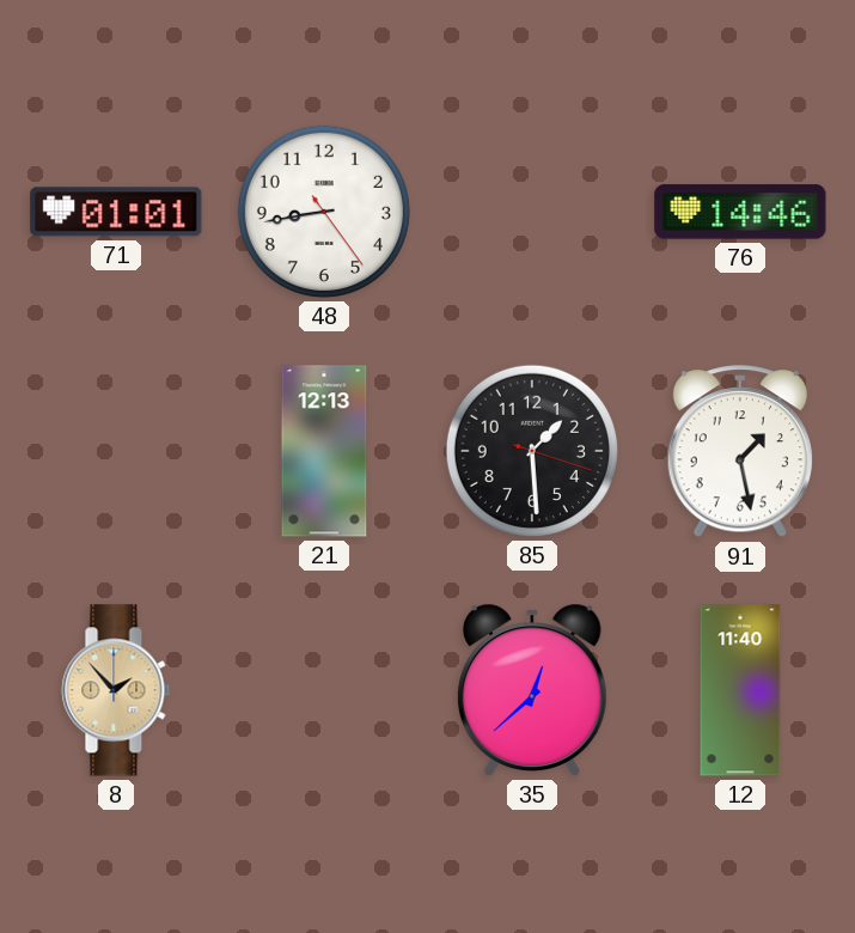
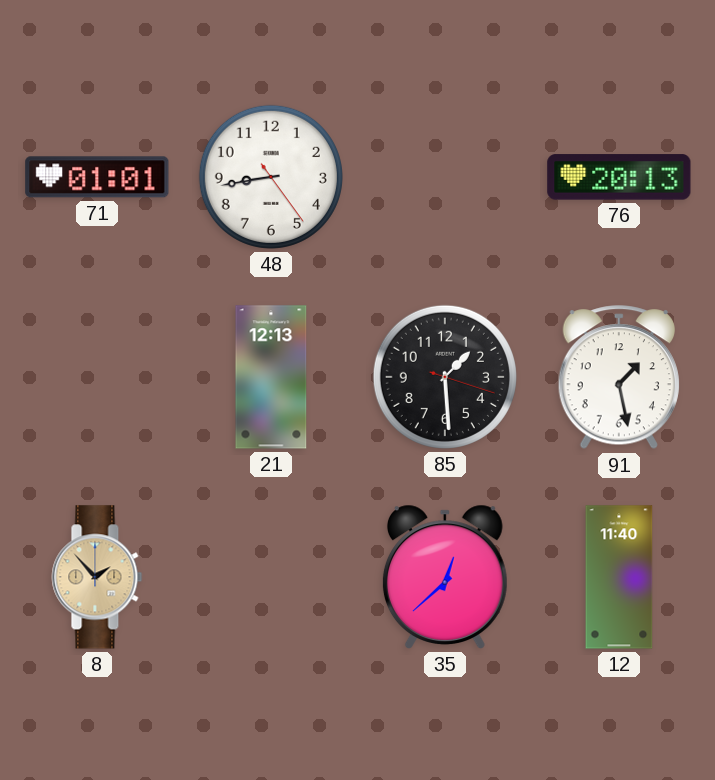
76: 14:46 -> 20:13 (619, 177)
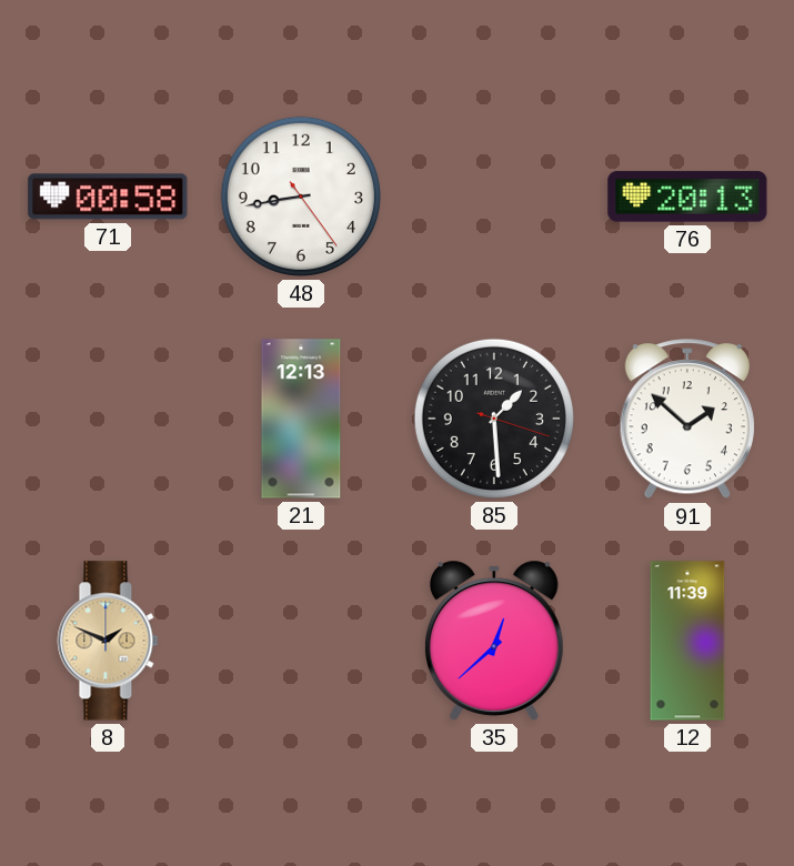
71: 01:01 -> 00:58 (108, 197)
91: 1:28 -> 1:52 (687, 420)
8: 1:53 -> 1:49 (108, 641)
12: 11:40 -> 11:39 (687, 641)
